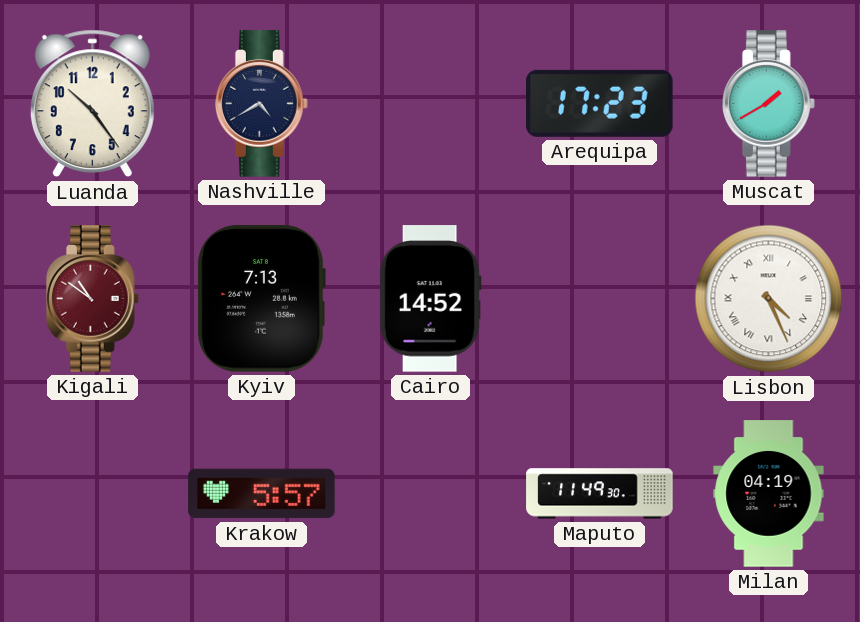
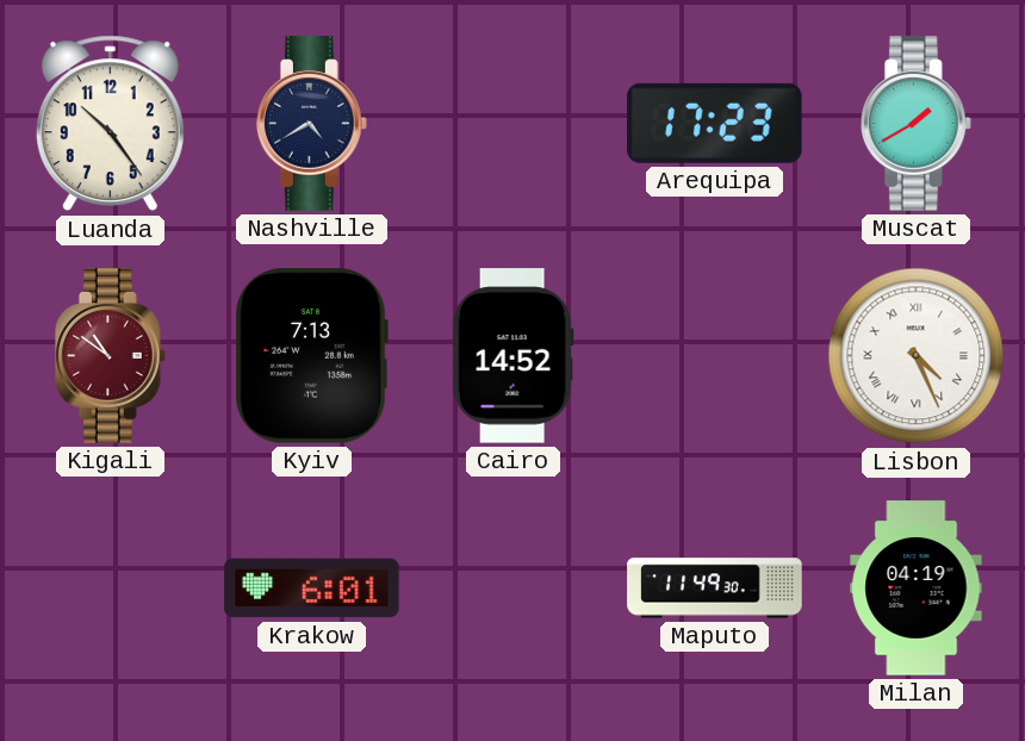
Krakow: 5:57 -> 6:01 (312, 589)
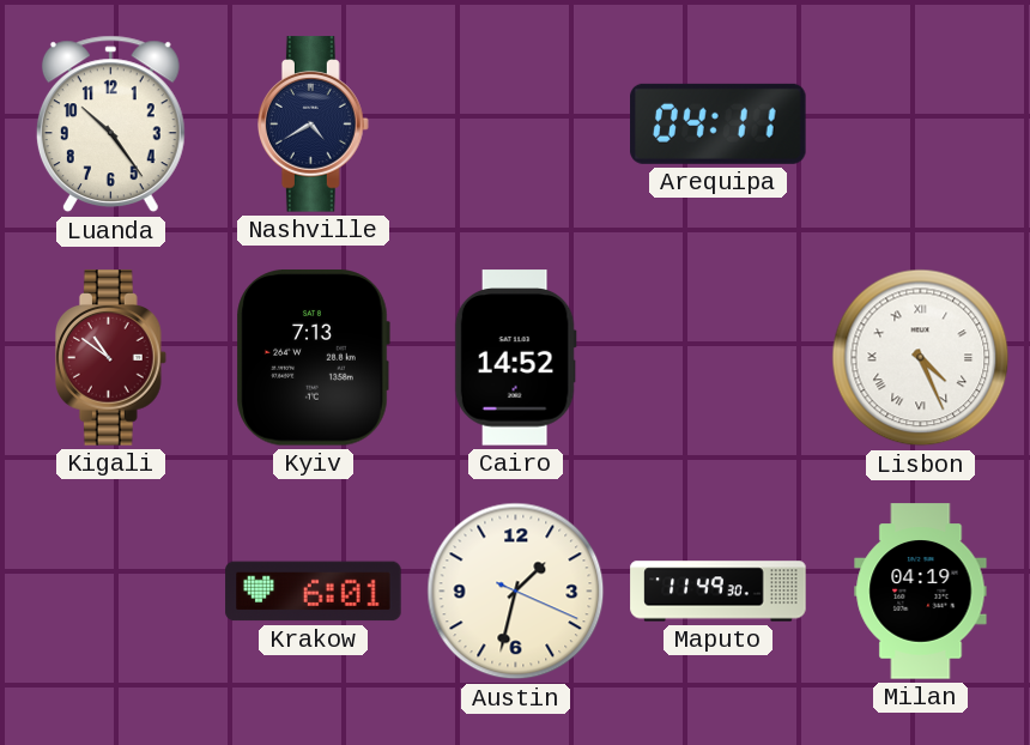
Arequipa: 17:23 -> 04:11 (719, 123)
Muscat: 1:40 -> none (917, 124)
Austin: none -> 1:32 (516, 592)
